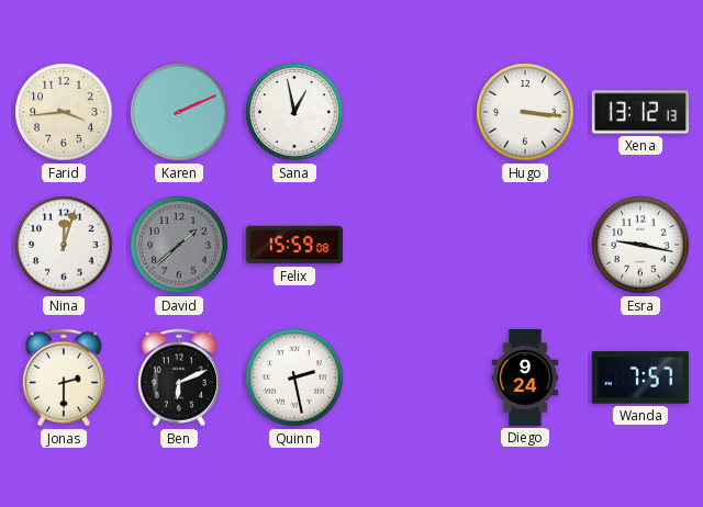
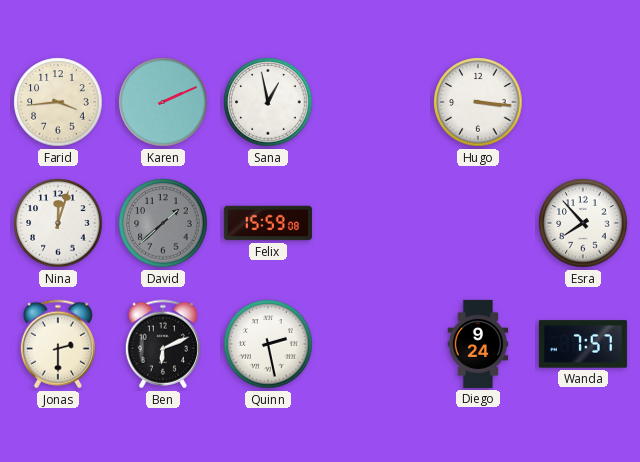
Xena: 13:12 -> none (640, 112)
Esra: 9:17 -> 7:53 (583, 223)
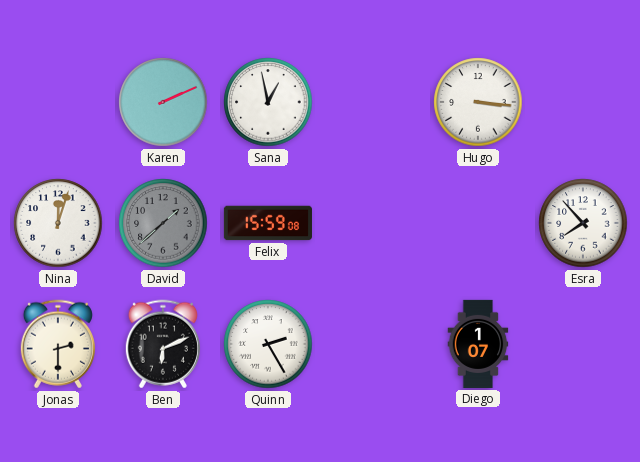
Farid: 3:44 -> none (58, 102)
Quinn: 2:28 -> 2:25 (268, 344)
Diego: 9:24 -> 1:07 (478, 344)
Wanda: 7:57 -> none (583, 344)
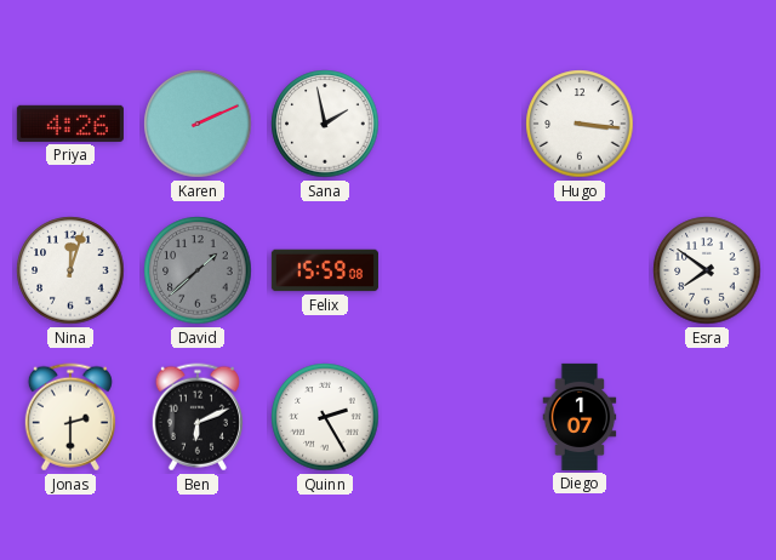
Priya: none -> 4:26 (70, 124)
Sana: 12:58 -> 1:58 (325, 124)
Esra: 7:53 -> 7:51 (707, 270)
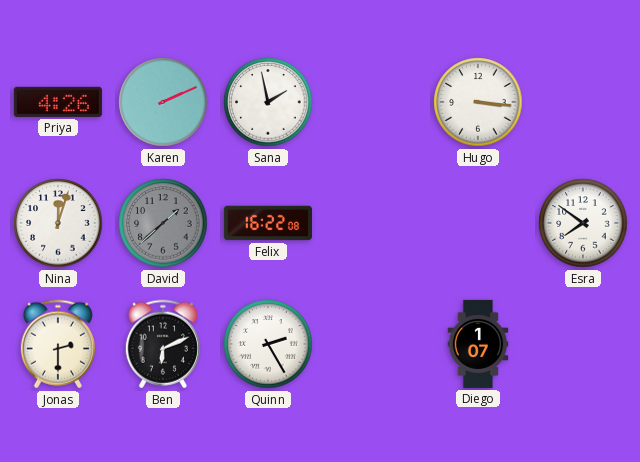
Felix: 15:59 -> 16:22 (268, 223)
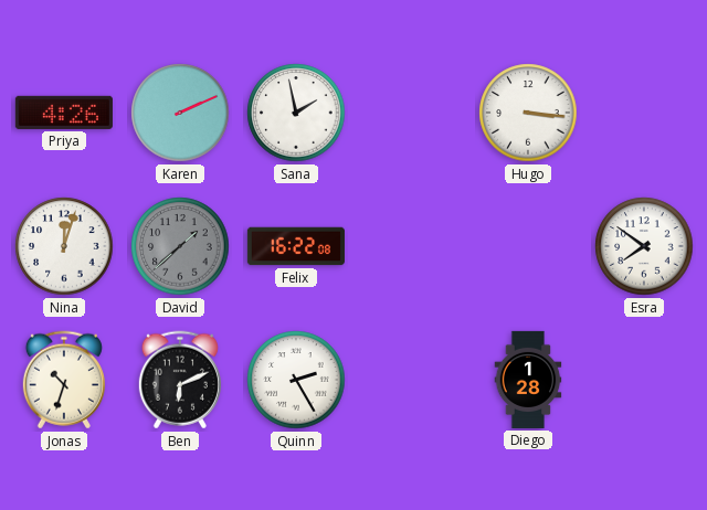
Jonas: 2:30 -> 10:33 (64, 380)
Diego: 1:07 -> 1:28 (528, 380)
